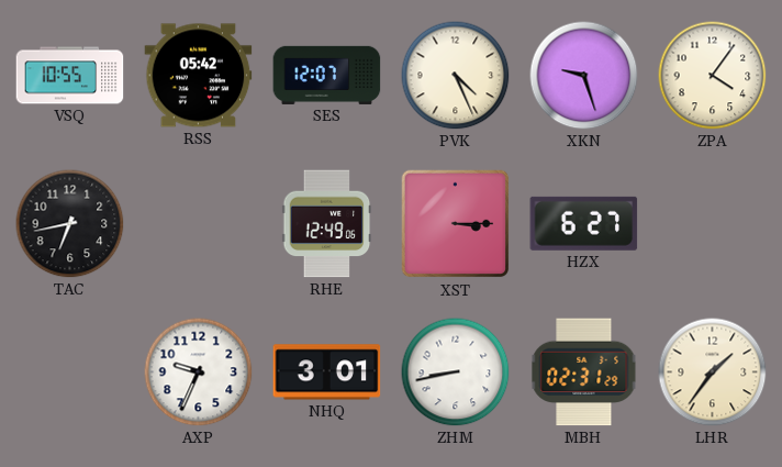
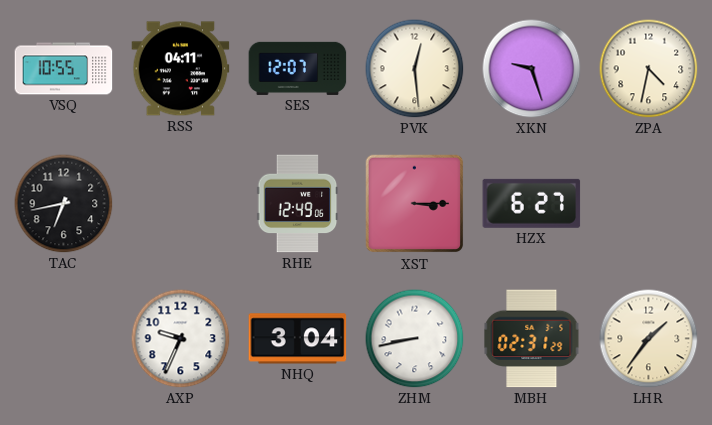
RSS: 05:42 -> 04:11 (181, 69)
PVK: 4:26 -> 12:29 (415, 69)
ZPA: 4:06 -> 4:32 (649, 69)
NHQ: 3:01 -> 3:04 (298, 339)
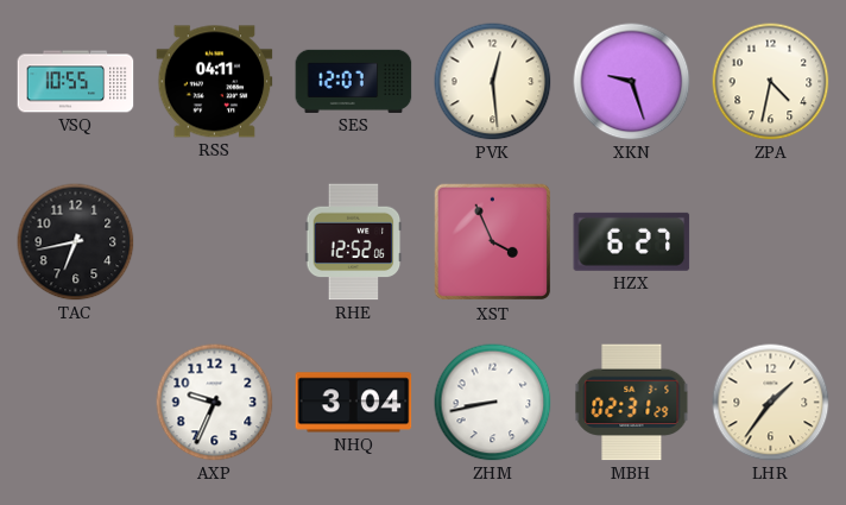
RHE: 12:49 -> 12:52 (354, 242)
XST: 3:15 -> 3:56 (493, 242)
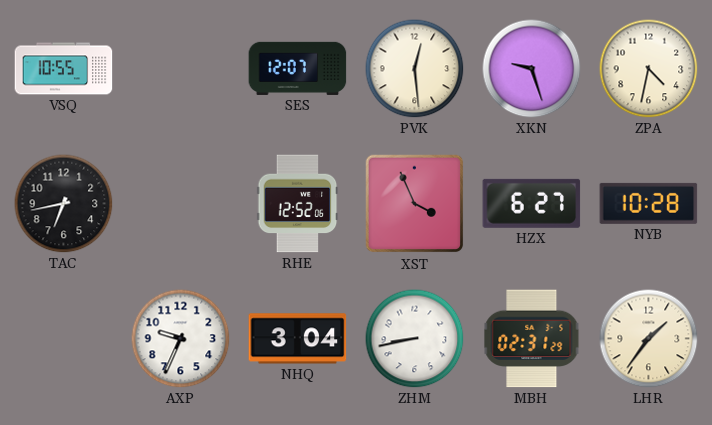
RSS: 04:11 -> none (215, 82)
NYB: none -> 10:28 (649, 203)
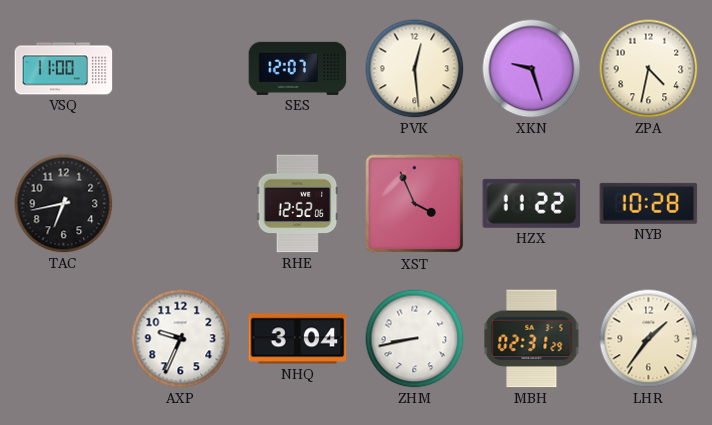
VSQ: 10:55 -> 11:00 (64, 69)
HZX: 6:27 -> 11:22 (532, 203)
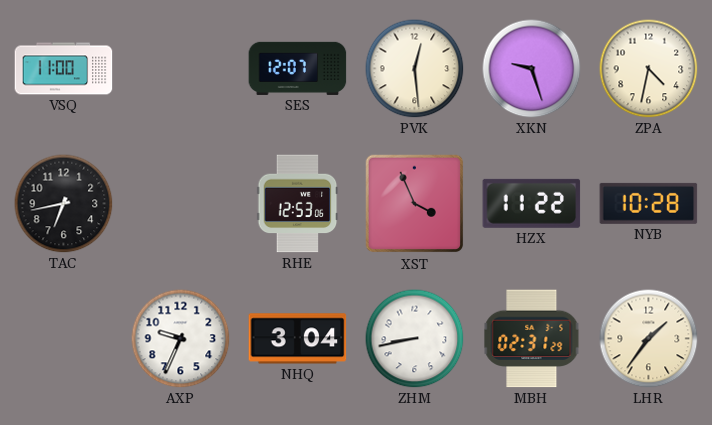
RHE: 12:52 -> 12:53 (298, 204)
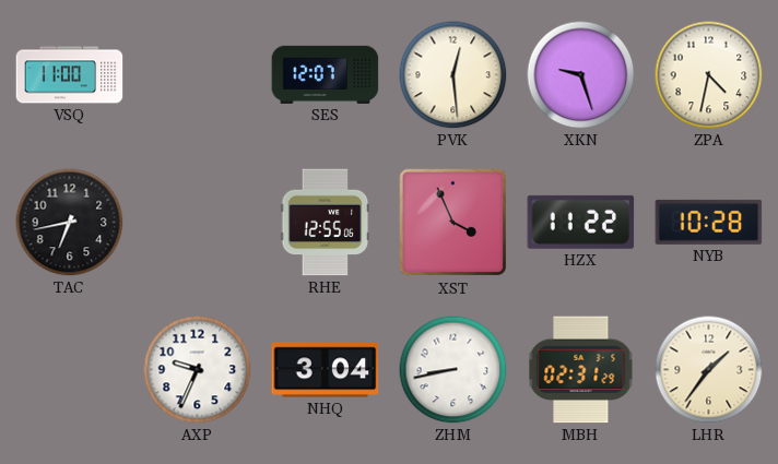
RHE: 12:53 -> 12:55 (326, 223)
